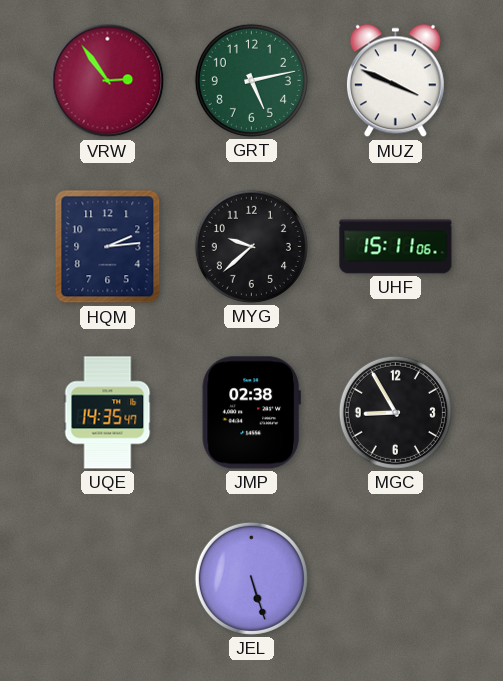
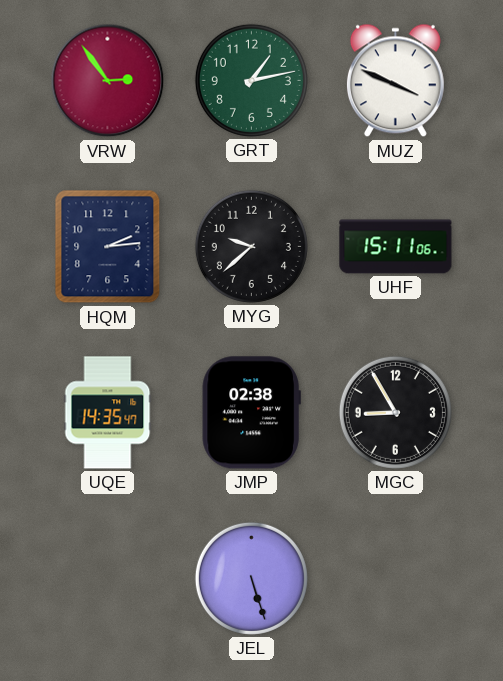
GRT: 5:13 -> 1:13 (251, 80)
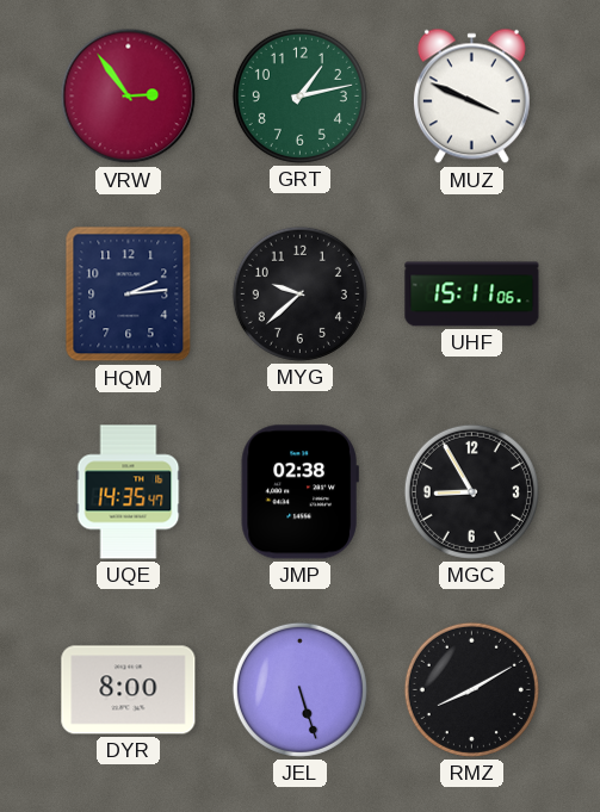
DYR: none -> 8:00 (129, 690)
RMZ: none -> 8:10 (471, 689)
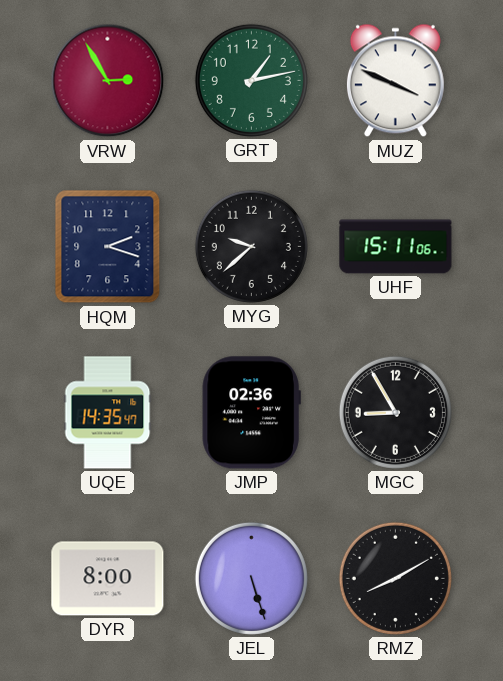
VRW: 2:54 -> 2:55 (108, 81)
HQM: 2:14 -> 2:18 (108, 247)
JMP: 02:38 -> 02:36 (251, 413)
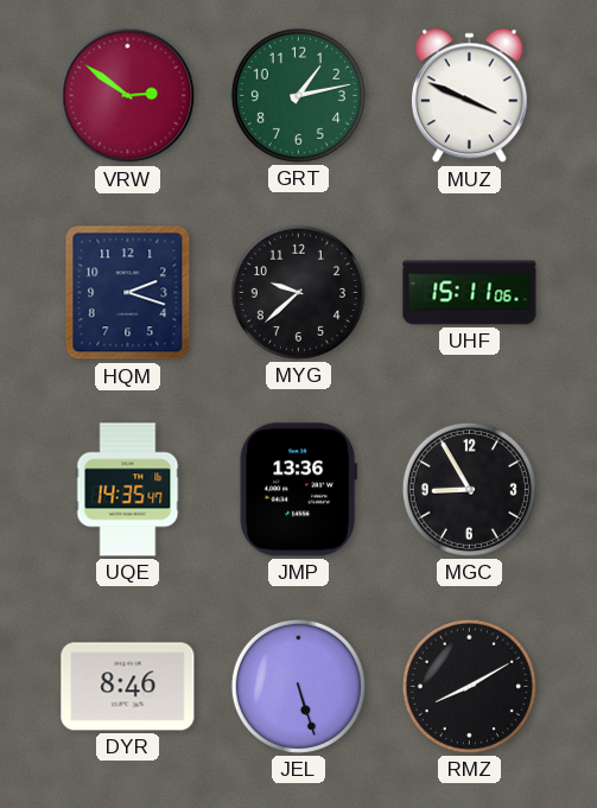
VRW: 2:55 -> 2:51 (128, 96)
JMP: 02:36 -> 13:36 (298, 490)
DYR: 8:00 -> 8:46 (128, 687)
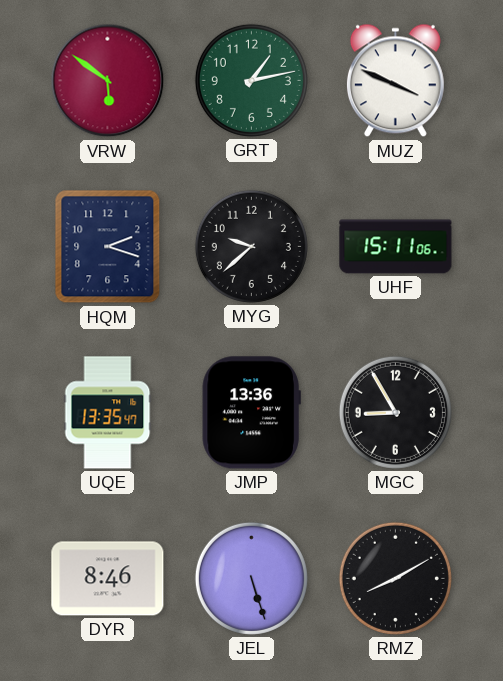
VRW: 2:51 -> 5:51 (108, 81)
UQE: 14:35 -> 13:35 (108, 413)
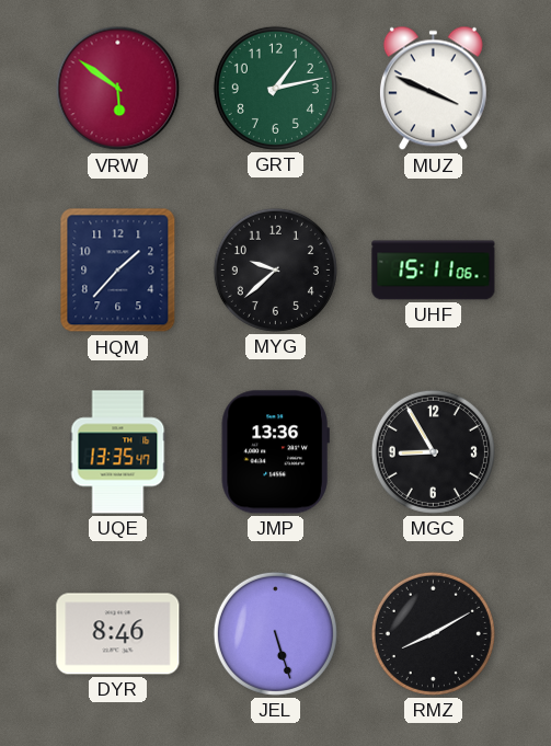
HQM: 2:18 -> 1:37 (118, 271)
